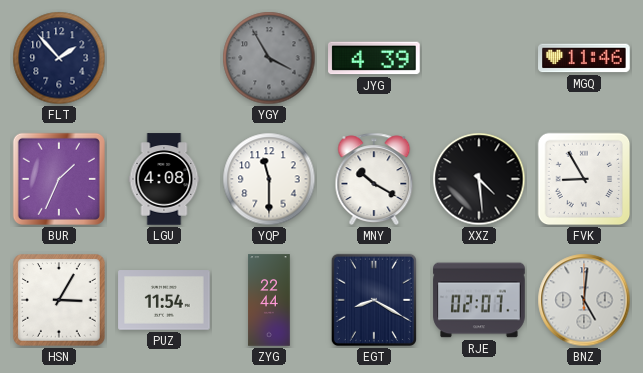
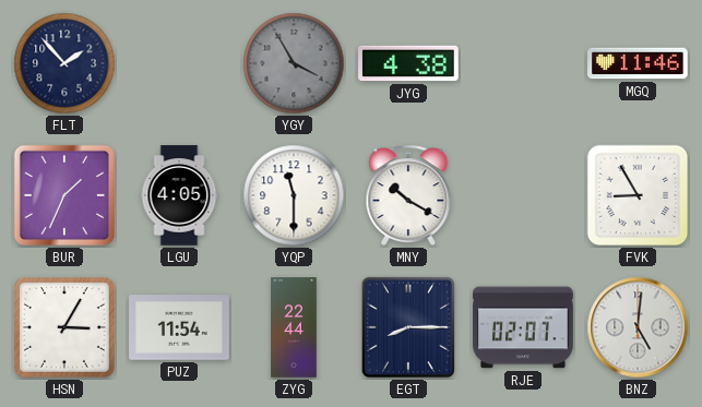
JYG: 4:39 -> 4:38 (408, 63)
LGU: 4:08 -> 4:05 (179, 195)
XXZ: 4:29 -> none (479, 179)
EGT: 8:20 -> 8:15 (408, 327)
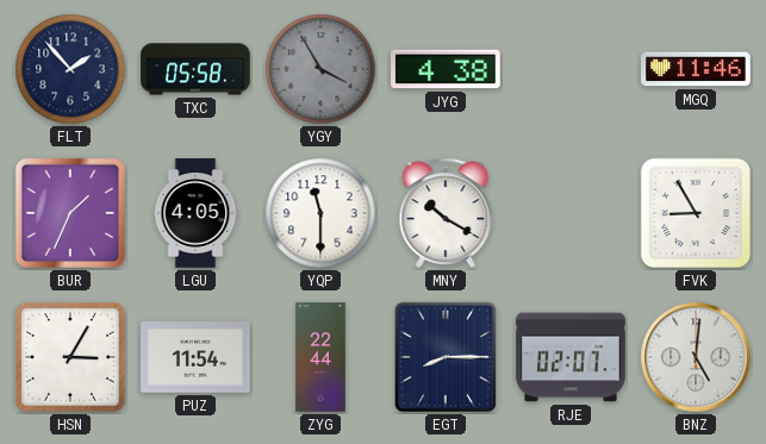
TXC: none -> 05:58 (195, 69)
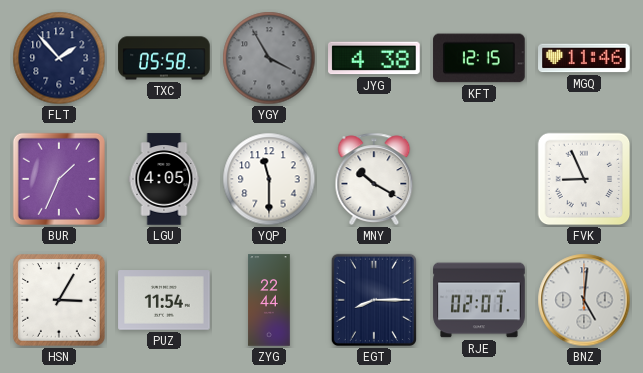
KFT: none -> 12:15 (479, 58)
FVK: 8:55 -> 8:56 (584, 179)
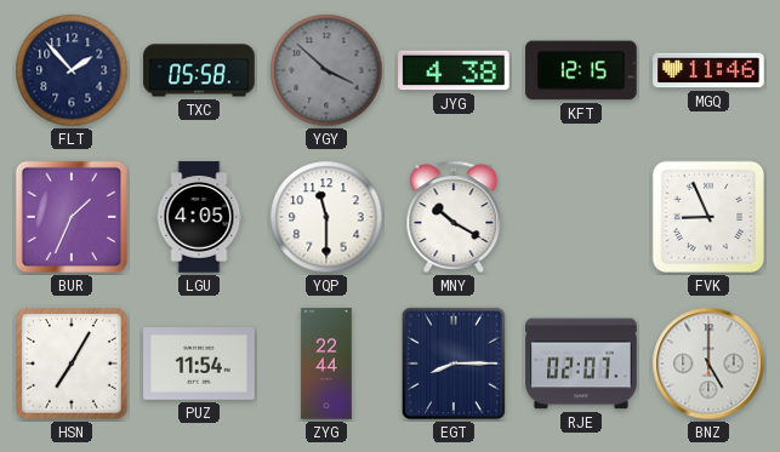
YGY: 3:55 -> 3:52 (326, 70)
HSN: 3:05 -> 7:05 (72, 364)
BNZ: 5:01 -> 5:00 (708, 364)
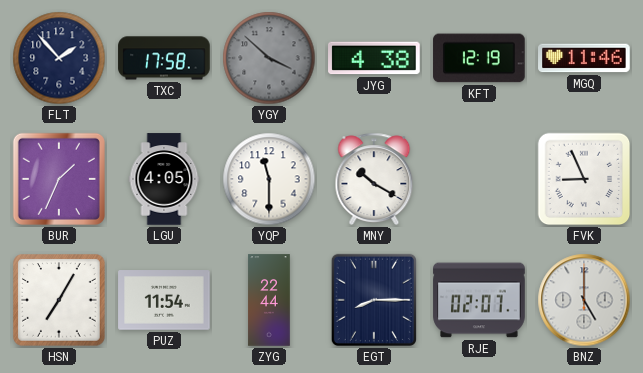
TXC: 05:58 -> 17:58 (164, 58)
KFT: 12:15 -> 12:19 (479, 58)
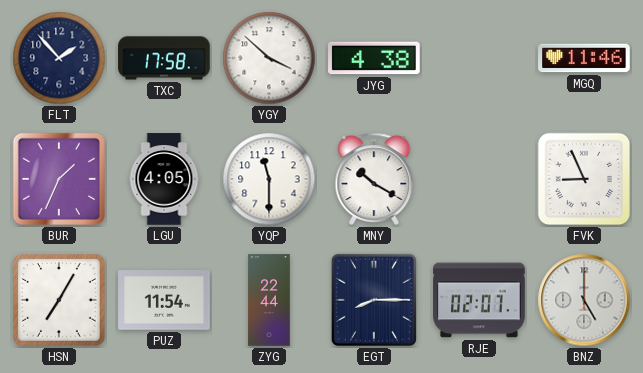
YGY dial: grey -> white (269, 58)
KFT: 12:19 -> none (479, 58)
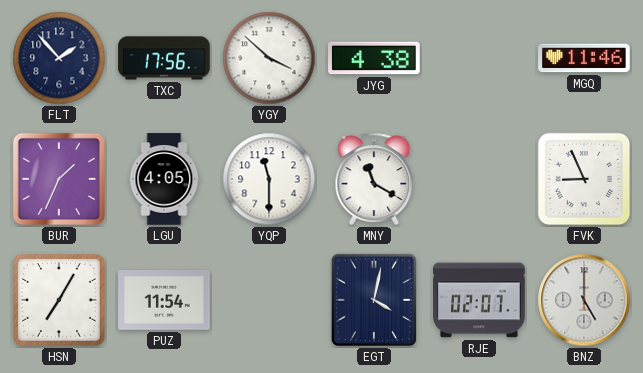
TXC: 17:58 -> 17:56 (164, 58)
MNY: 10:20 -> 11:20 (374, 179)
ZYG: 22:44 -> none (269, 300)
EGT: 8:15 -> 4:02 (374, 300)
